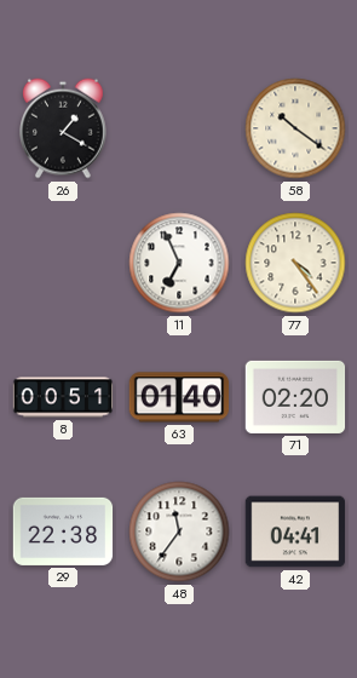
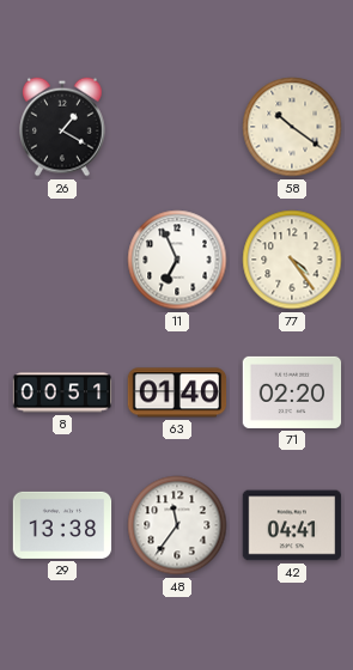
29: 22:38 -> 13:38 (62, 525)
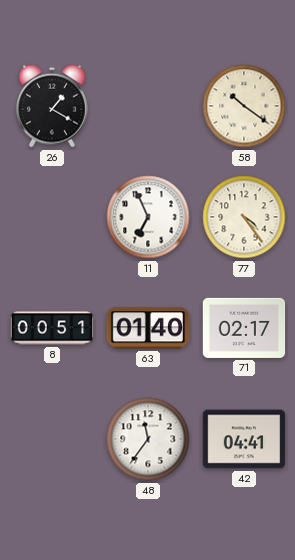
71: 02:20 -> 02:17 (244, 328)
29: 13:38 -> none (62, 525)
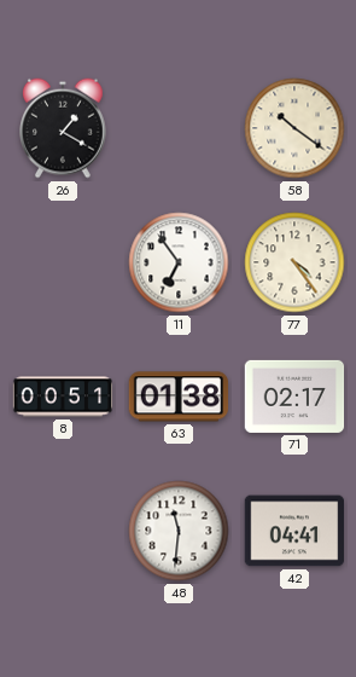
11: 6:56 -> 6:54 (179, 262)
63: 01:40 -> 01:38 (179, 397)
48: 11:36 -> 11:31 (179, 531)
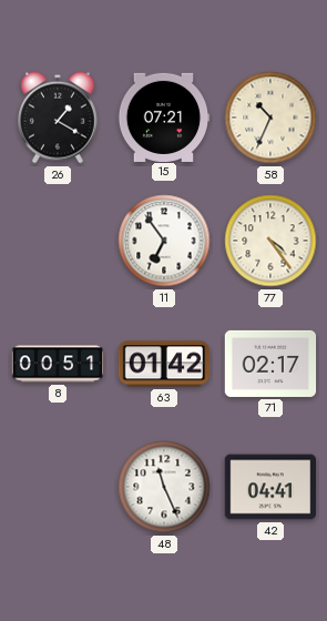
15: none -> 07:21 (164, 116)
58: 10:21 -> 10:34 (270, 118)
63: 01:38 -> 01:42 (164, 364)
48: 11:31 -> 11:26 (164, 487)
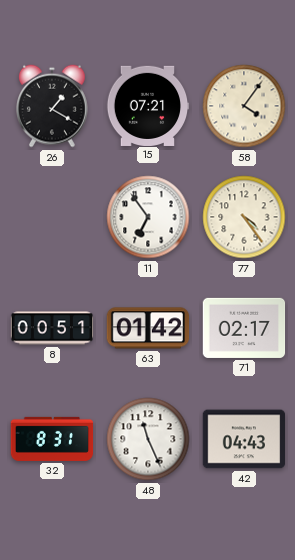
58: 10:34 -> 4:06 (244, 106)
32: none -> 8:31 (52, 439)
42: 04:41 -> 04:43 (244, 439)
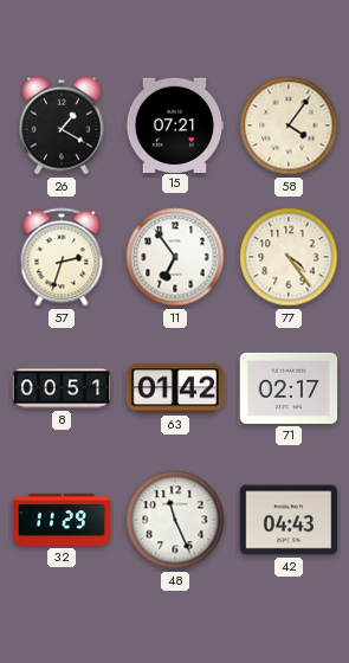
57: none -> 2:33 (62, 257)
32: 8:31 -> 11:29 (62, 520)
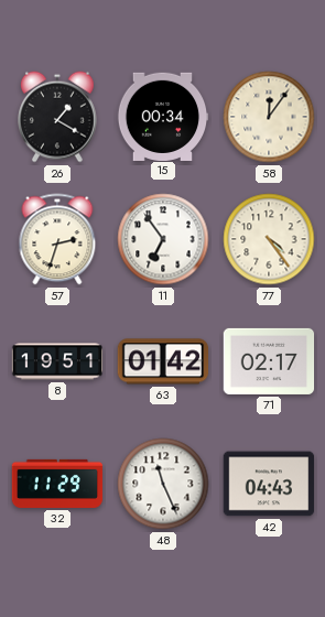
15: 07:21 -> 00:34 (163, 116)
58: 4:06 -> 12:06 (269, 117)
8: 00:51 -> 19:51 (57, 361)
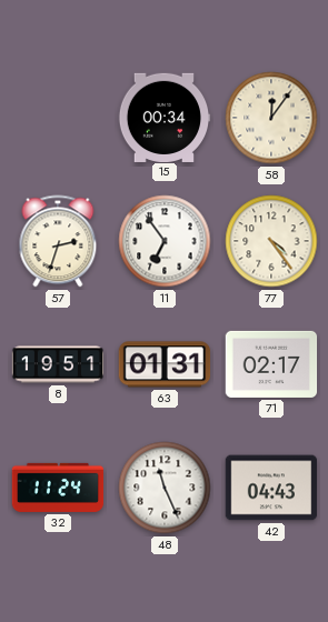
26: 1:20 -> none (58, 117)
63: 01:42 -> 01:31 (165, 364)
32: 11:29 -> 11:24 (58, 488)
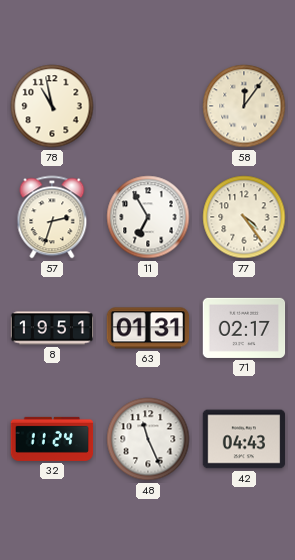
78: none -> 10:58 (52, 106)
15: 00:34 -> none (165, 117)
11: 6:54 -> 6:55 (148, 217)
